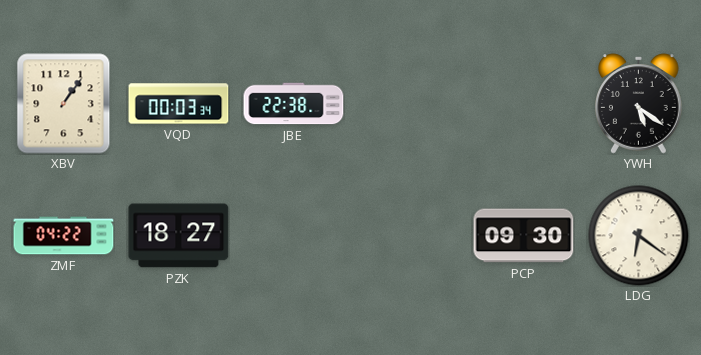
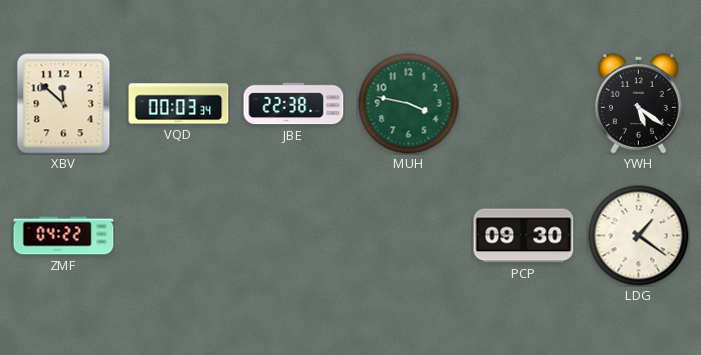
XBV: 1:06 -> 11:52 (64, 104)
MUH: none -> 3:47 (409, 104)
PZK: 18:27 -> none (179, 236)
LDG: 6:21 -> 1:21 (639, 236)
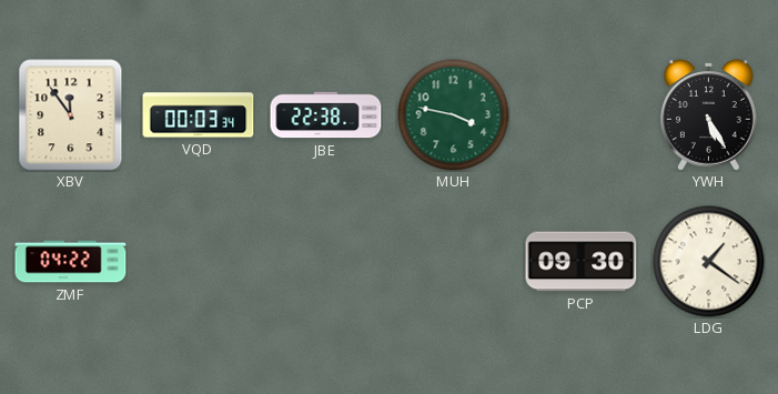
XBV: 11:52 -> 11:54 (71, 115)
YWH: 5:21 -> 5:25 (709, 115)
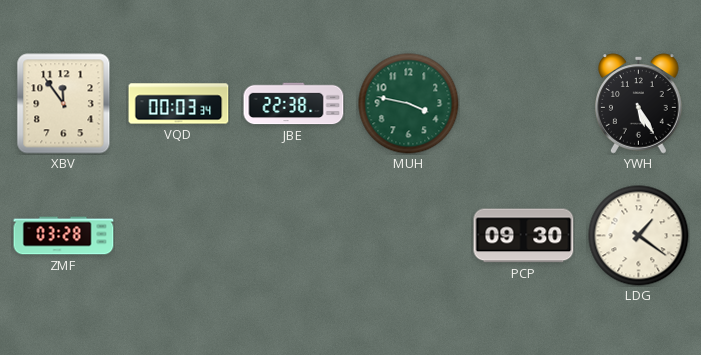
ZMF: 04:22 -> 03:28 (64, 236)
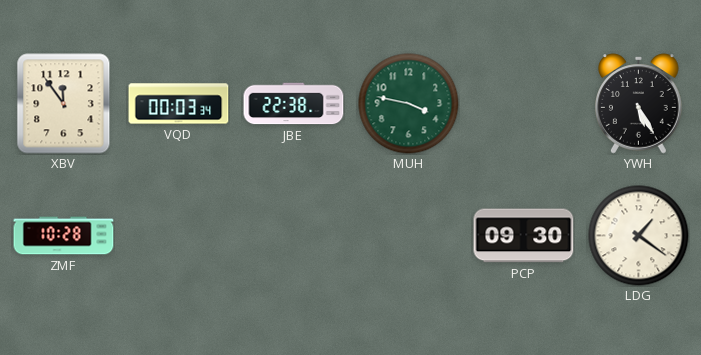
ZMF: 03:28 -> 10:28 (64, 236)
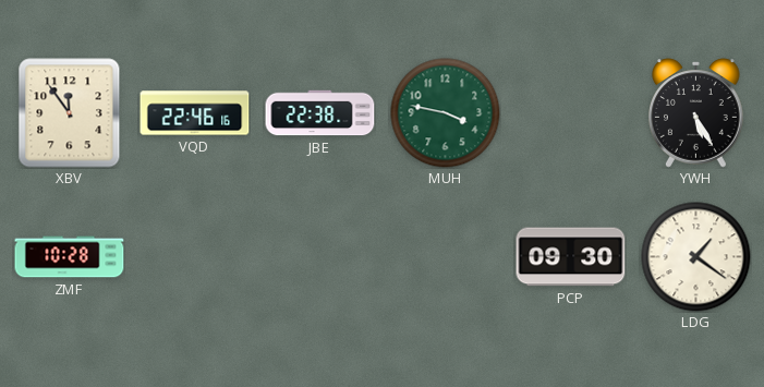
VQD: 00:03 -> 22:46 (195, 113)
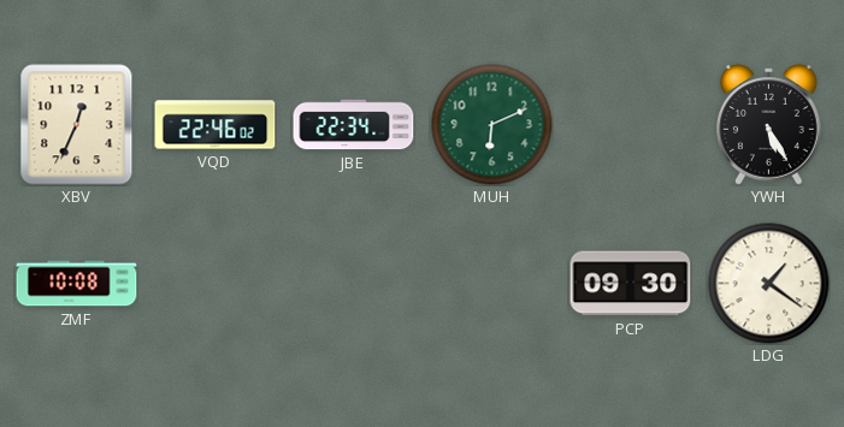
XBV: 11:54 -> 12:34 (77, 125)
VQD: 22:46:16 -> 22:46:02 (216, 125)
JBE: 22:38 -> 22:34 (354, 125)
MUH: 3:47 -> 6:11 (492, 125)
ZMF: 10:28 -> 10:08 (77, 284)
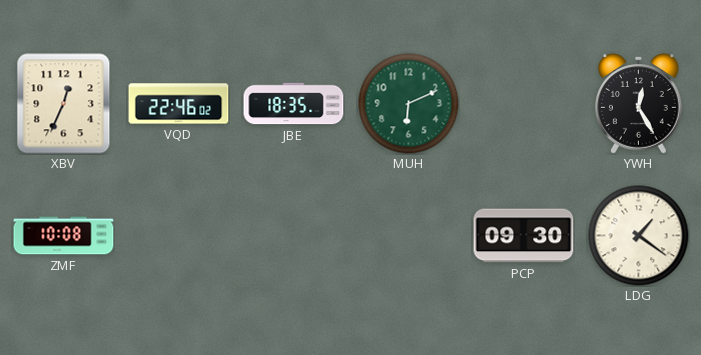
JBE: 22:34 -> 18:35 (294, 104)
YWH: 5:25 -> 12:25 (639, 104)
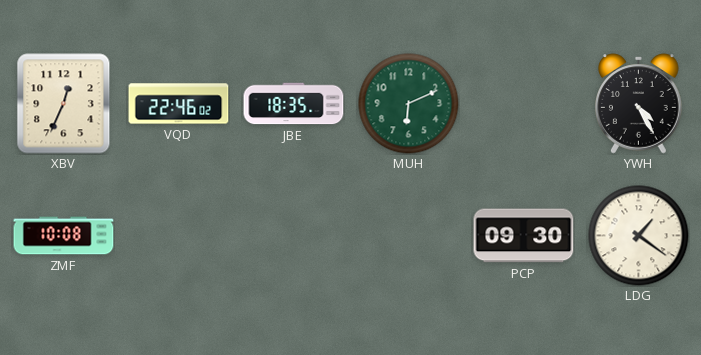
YWH: 12:25 -> 4:25 (639, 104)
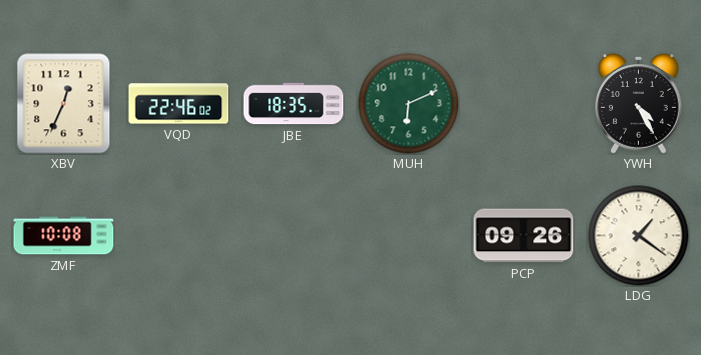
PCP: 09:30 -> 09:26 (524, 236)
